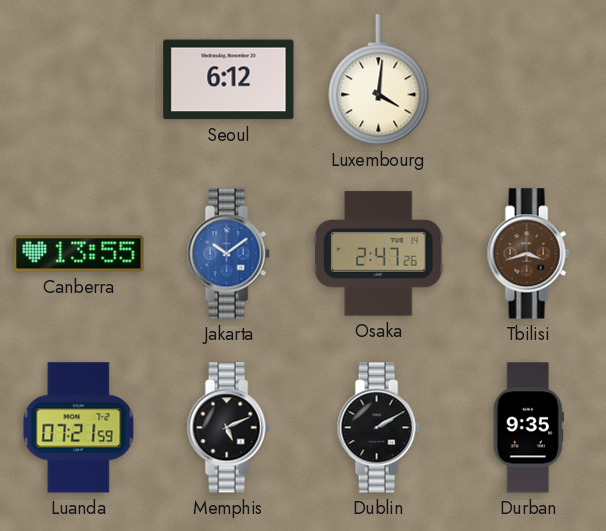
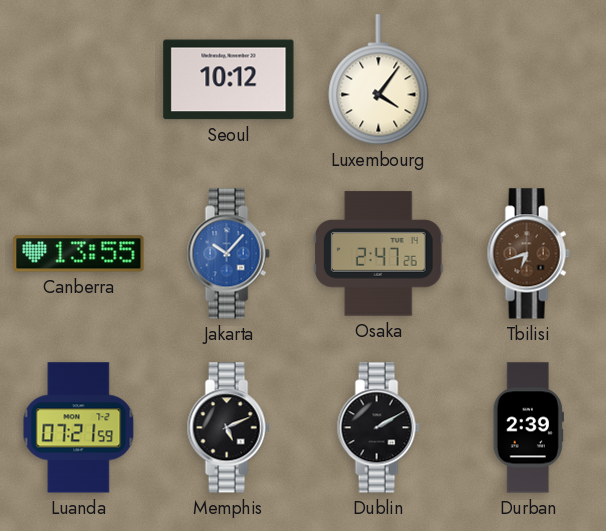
Seoul: 6:12 -> 10:12 (229, 80)
Luxembourg: 4:01 -> 4:06 (379, 80)
Jakarta: 10:09 -> 10:07 (228, 254)
Tbilisi: 3:42 -> 6:42 (528, 254)
Durban: 9:35 -> 2:39 (528, 428)
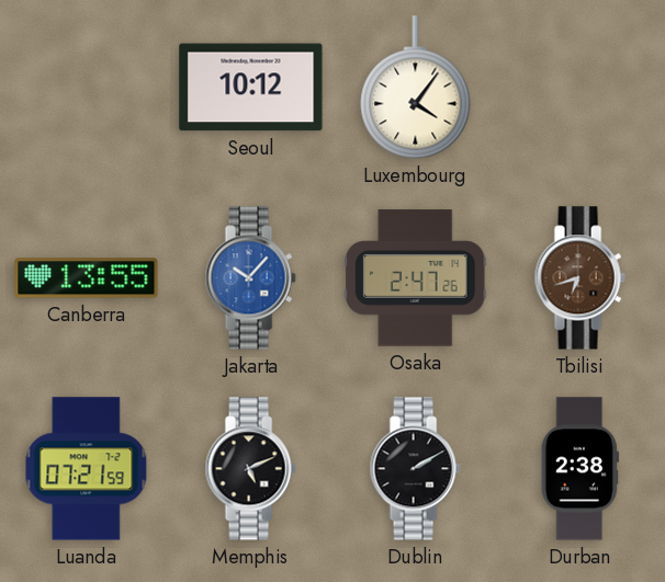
Durban: 2:39 -> 2:38 (579, 469)
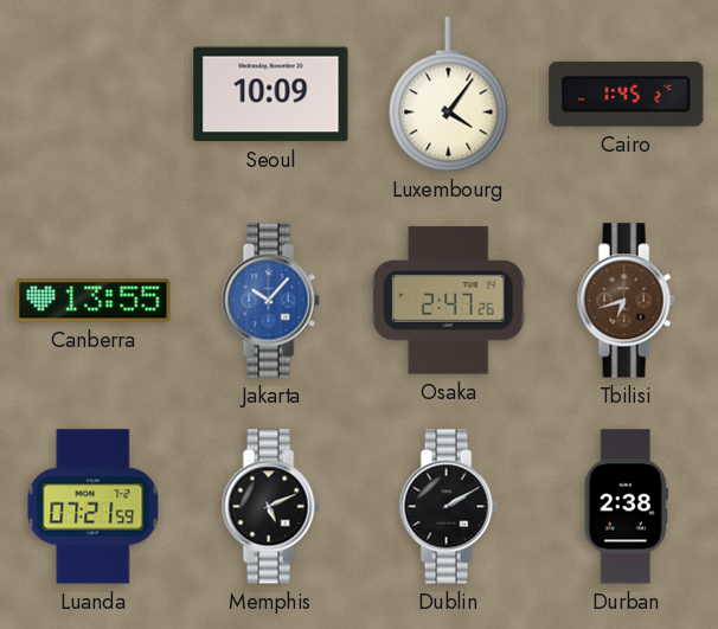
Seoul: 10:12 -> 10:09 (271, 95)
Cairo: none -> 1:45 (627, 94)
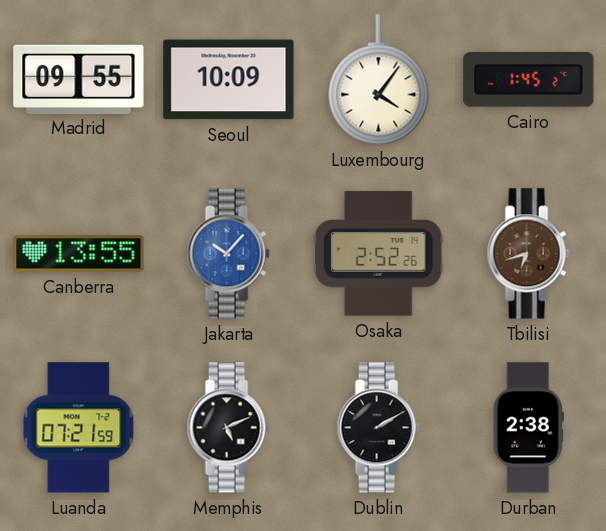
Madrid: none -> 09:55 (79, 79)
Osaka: 2:47 -> 2:52 (378, 254)
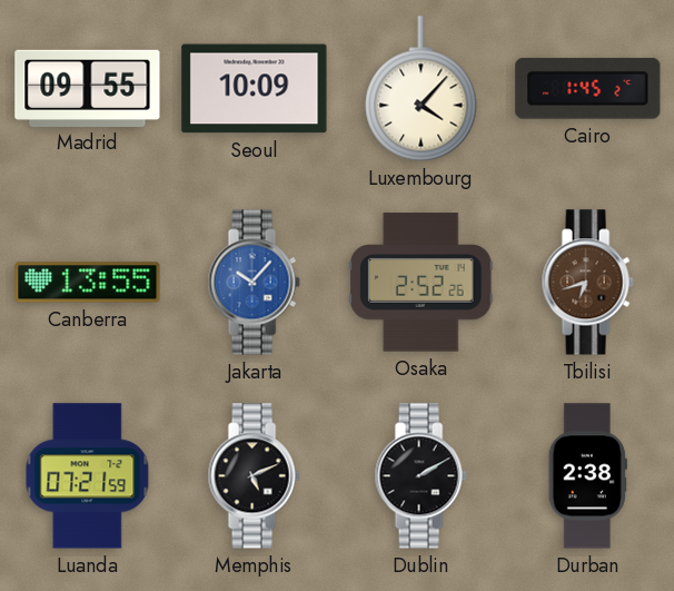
Luxembourg: 4:06 -> 4:07 (422, 89)
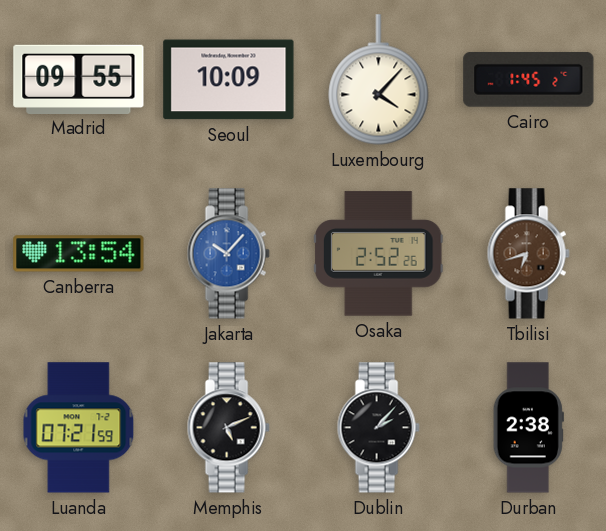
Canberra: 13:55 -> 13:54 (79, 254)
Dublin: 2:10 -> 2:07 (378, 428)
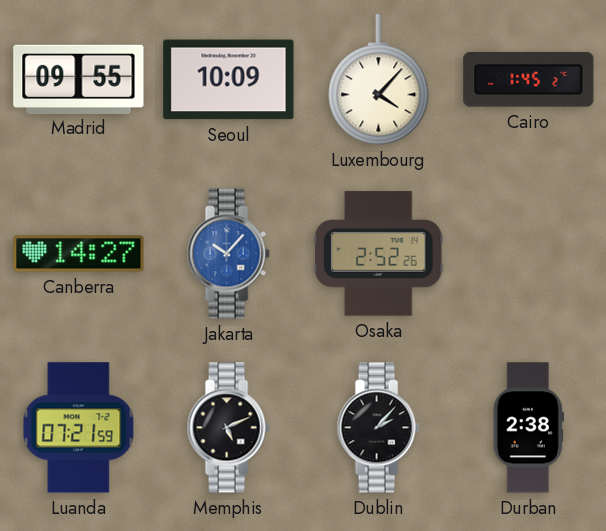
Canberra: 13:54 -> 14:27 (79, 254)
Tbilisi: 6:42 -> none (528, 254)
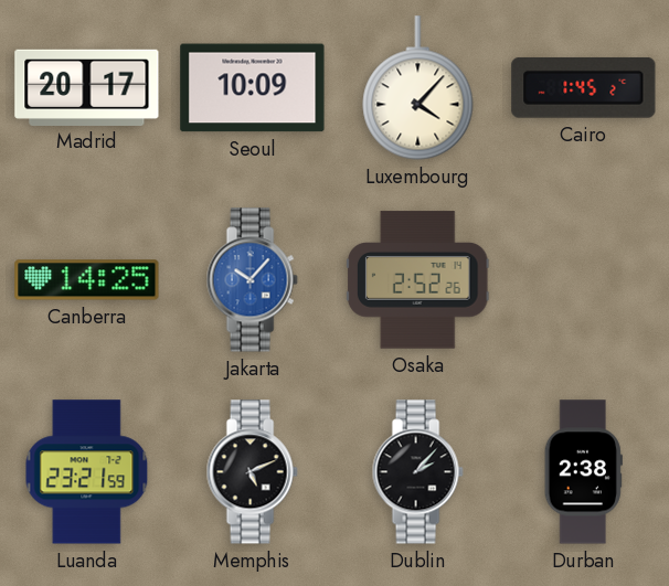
Madrid: 09:55 -> 20:17 (87, 87)
Canberra: 14:27 -> 14:25 (87, 280)
Luanda: 07:21 -> 23:21 (87, 472)
